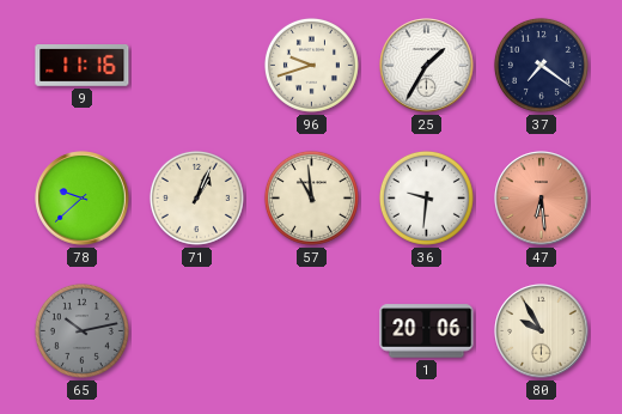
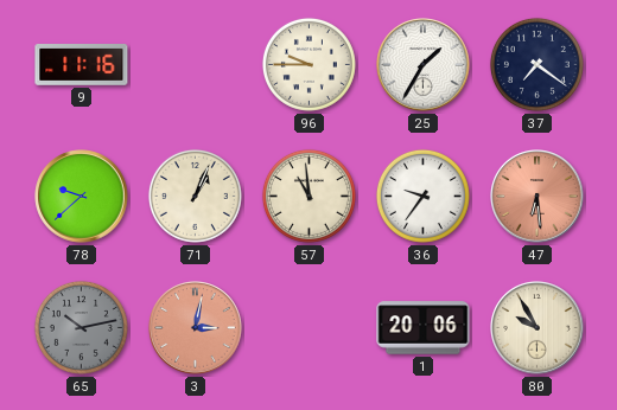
96: 9:42 -> 9:45 (308, 64)
36: 9:31 -> 9:36 (422, 196)
3: none -> 3:02 (196, 328)
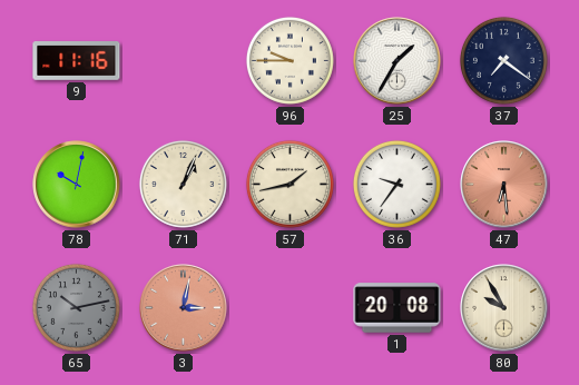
78: 9:38 -> 10:02 (77, 185)
57: 10:59 -> 1:43 (289, 184)
1: 20:06 -> 20:08 (398, 308)
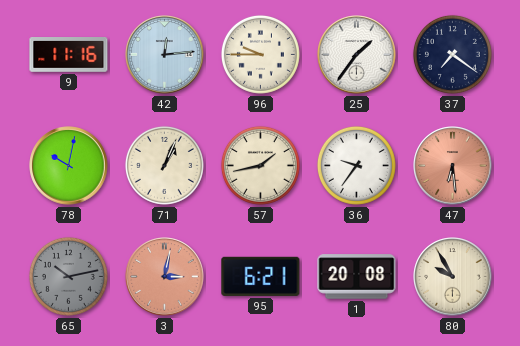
42: none -> 12:14 (165, 55)
25: 1:35 -> 1:36 (357, 55)
95: none -> 6:21 (261, 276)
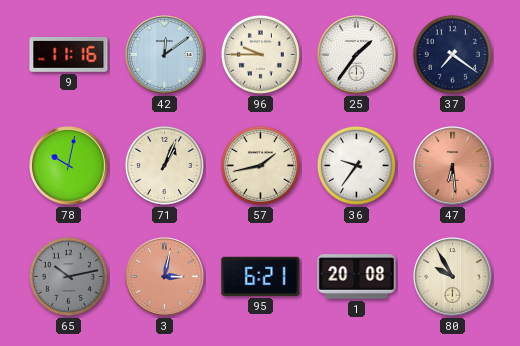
42: 12:14 -> 12:09 (165, 55)
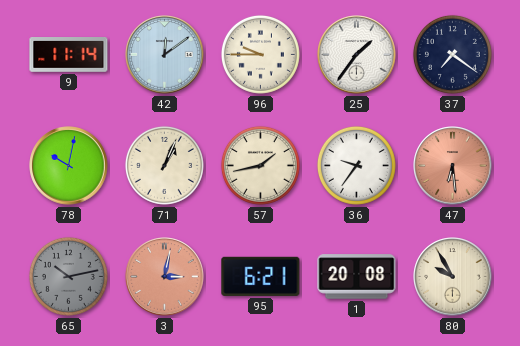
9: 11:16 -> 11:14 (69, 55)
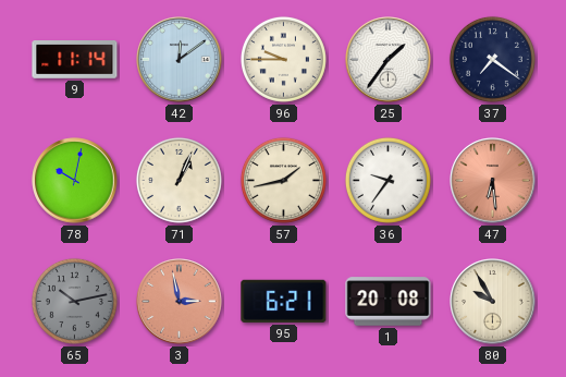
3: 3:02 -> 2:58 (180, 302)
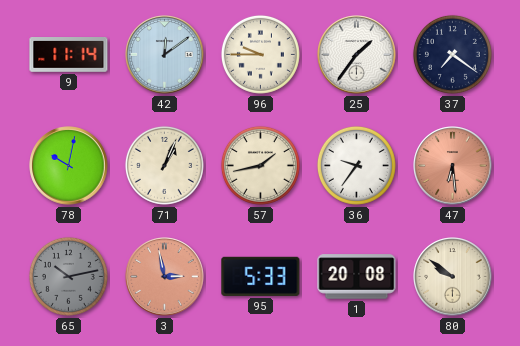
95: 6:21 -> 5:33 (261, 276)
80: 9:55 -> 9:51 (453, 277)
